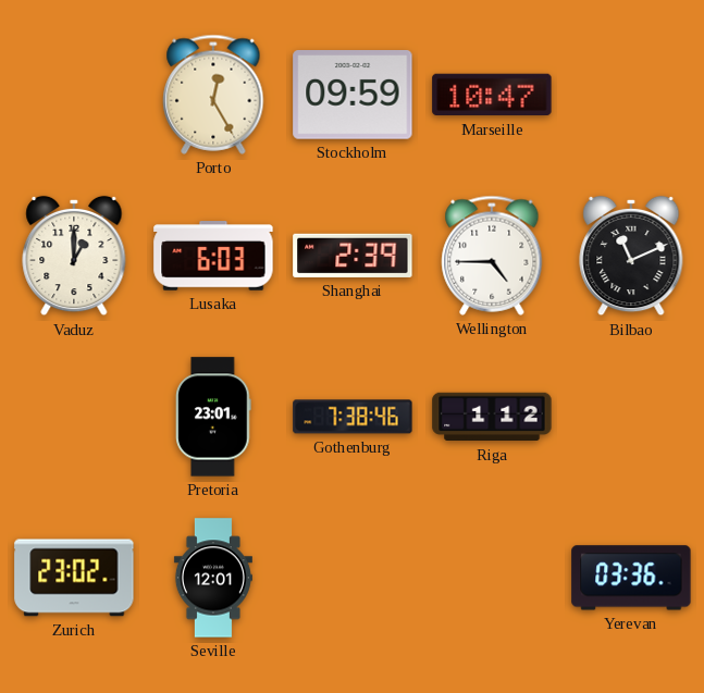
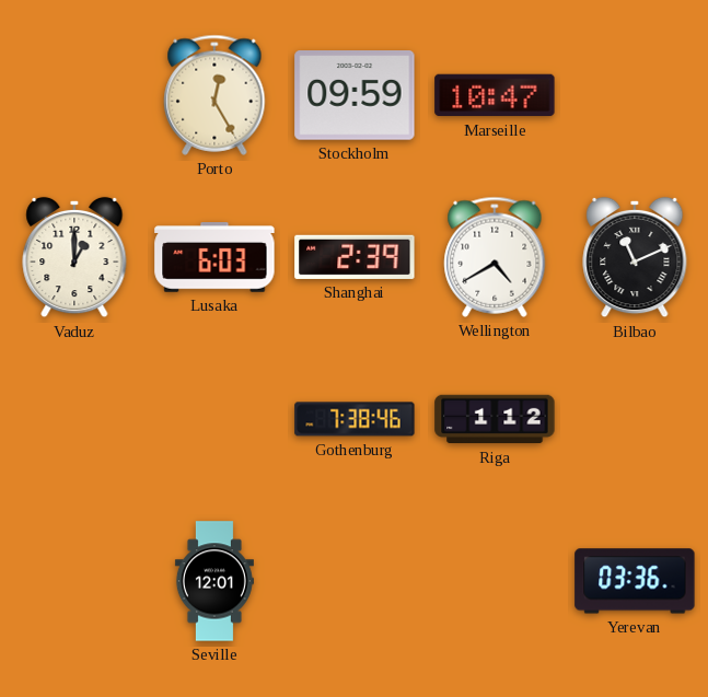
Wellington: 4:45 -> 4:40 (495, 257)
Pretoria: 23:01 -> none (213, 417)
Zurich: 23:02 -> none (74, 578)
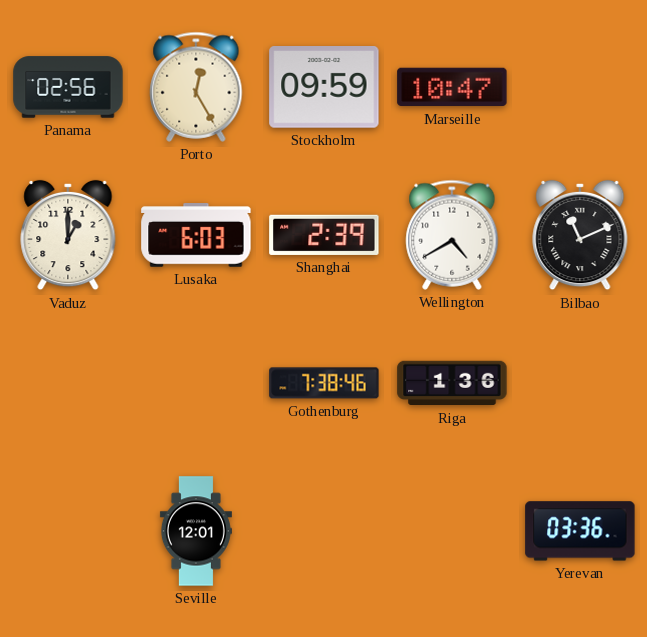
Panama: none -> 02:56 (68, 87)
Riga: 1:12 -> 1:36 (452, 383)
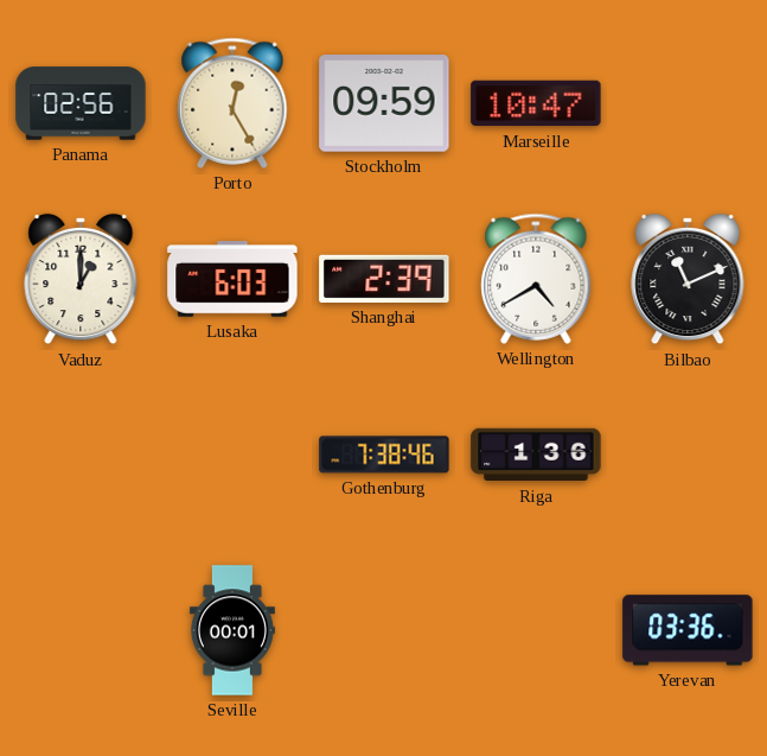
Seville: 12:01 -> 00:01 (232, 630)
